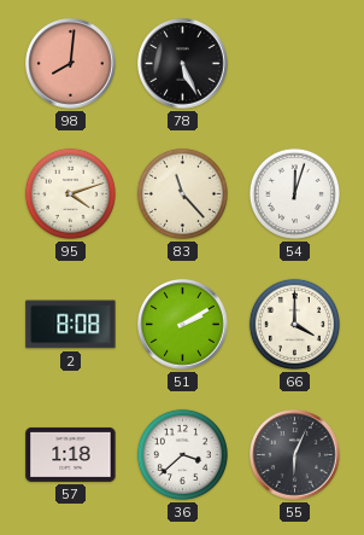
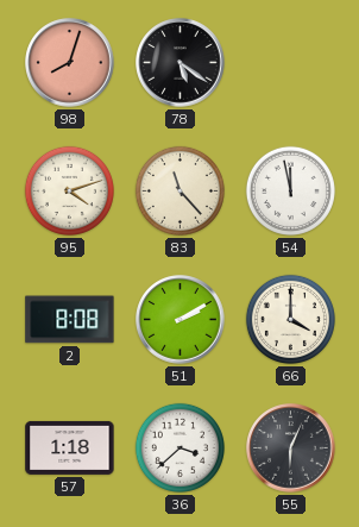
98: 8:01 -> 8:03 (70, 63)
78: 5:26 -> 5:21 (181, 63)
54: 12:03 -> 11:58 (290, 190)
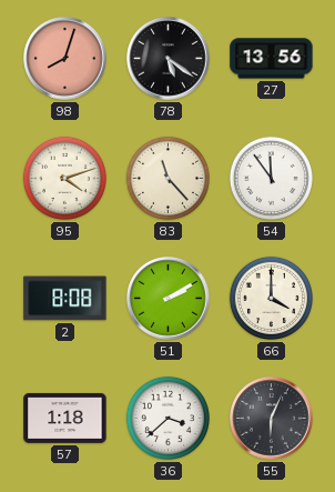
27: none -> 13:56 (272, 59)
54: 11:58 -> 11:54 (271, 178)
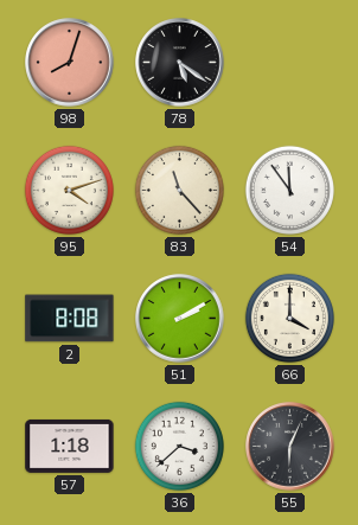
27: 13:56 -> none (272, 59)
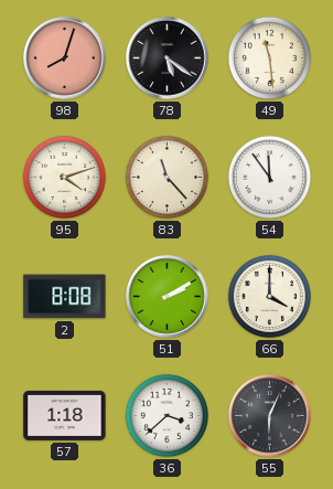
49: none -> 11:29 (269, 57)
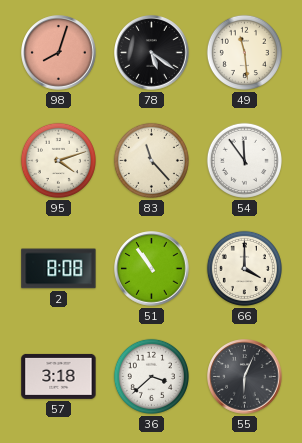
51: 2:10 -> 10:54 (152, 269)
57: 1:18 -> 3:18 (59, 376)
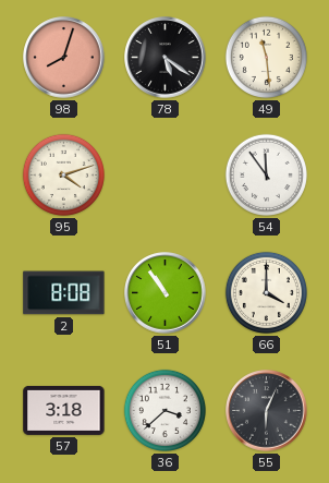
83: 11:23 -> none (151, 160)
